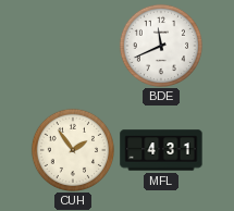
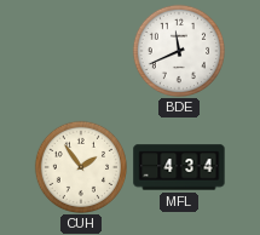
MFL: 4:31 -> 4:34 (179, 167)
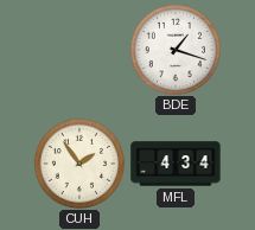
BDE: 11:41 -> 1:18 (174, 49)
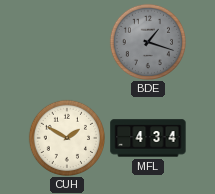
BDE dial: white -> grey (147, 41)
CUH: 1:54 -> 1:50 (66, 137)
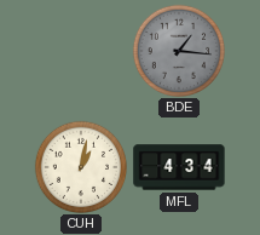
BDE: 1:18 -> 1:16 (178, 50)
CUH: 1:50 -> 1:02 (80, 166)
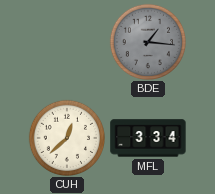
CUH: 1:02 -> 12:38 (66, 137)
MFL: 4:34 -> 3:34 (148, 138)
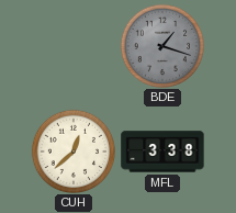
BDE: 1:16 -> 1:18 (161, 45)
MFL: 3:34 -> 3:38 (162, 152)
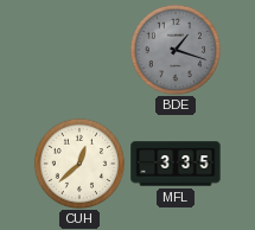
MFL: 3:38 -> 3:35 (176, 164)
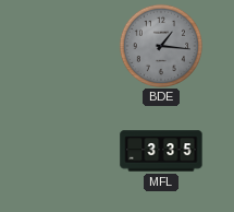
BDE: 1:18 -> 1:16 (160, 45)
CUH: 12:38 -> none (78, 162)
